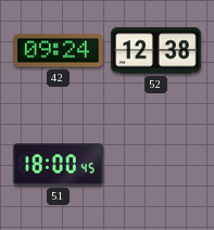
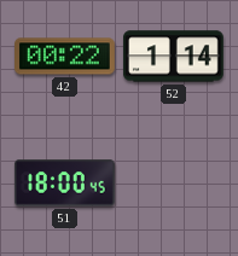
42: 09:24 -> 00:22 (65, 57)
52: 12:38 -> 1:14 (174, 57)
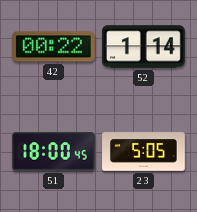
23: none -> 5:05 (144, 152)
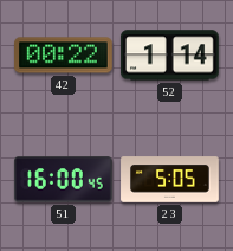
51: 18:00 -> 16:00 (63, 180)
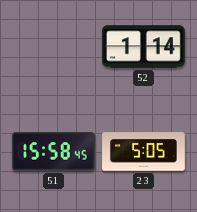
42: 00:22 -> none (64, 56)
51: 16:00 -> 15:58 (53, 152)
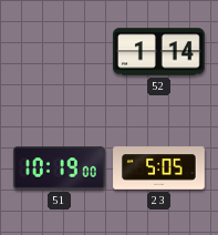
51: 15:58 -> 10:19 (59, 168)
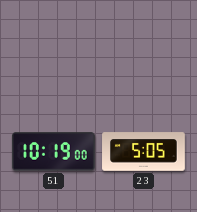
52: 1:14 -> none (159, 52)
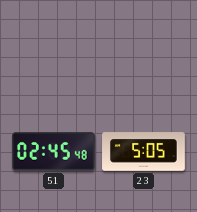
51: 10:19 -> 02:45 (53, 152)
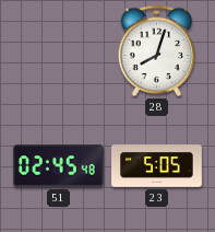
28: none -> 8:03 (157, 51)
